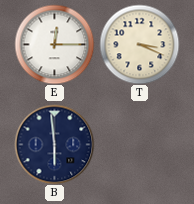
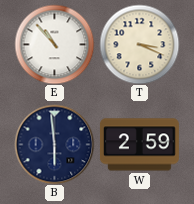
E: 12:15 -> 10:53 (54, 44)
W: none -> 2:59 (139, 145)
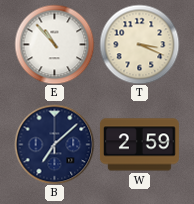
B: 5:59 -> 7:08 (54, 144)
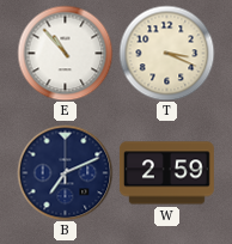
B: 7:08 -> 7:11 (65, 172)
